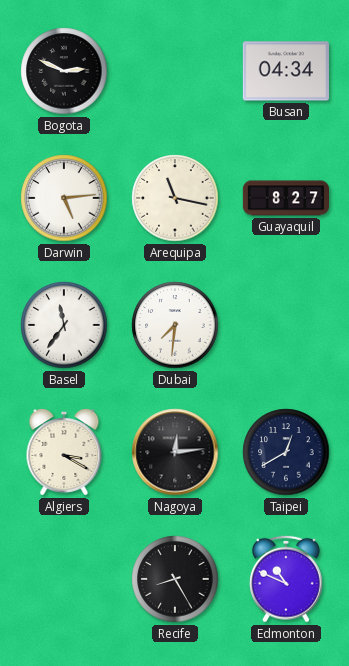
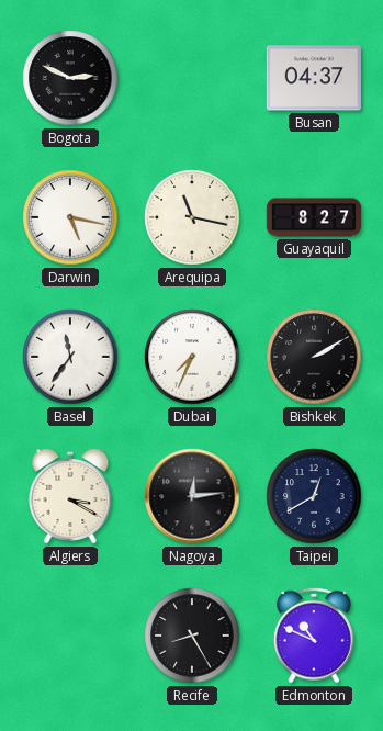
Busan: 04:34 -> 04:37 (314, 78)
Darwin: 5:14 -> 5:17 (70, 217)
Dubai: 7:31 -> 7:34 (192, 357)
Bishkek: none -> 2:10 (314, 357)
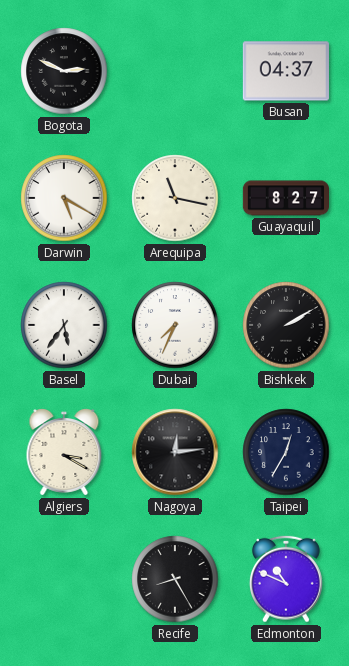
Darwin: 5:17 -> 5:20 (64, 198)
Basel: 11:36 -> 5:36 (64, 325)
Taipei: 12:40 -> 12:35 (286, 452)
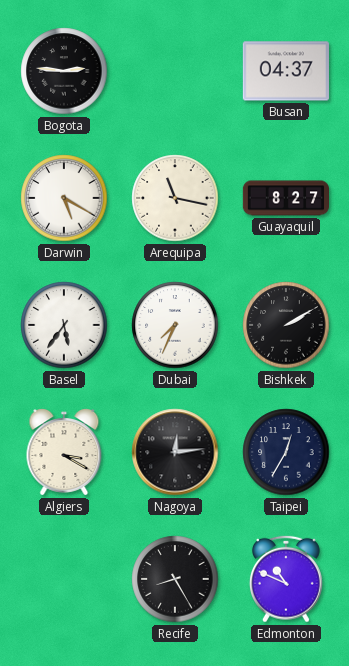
Bogota: 2:49 -> 2:46 (64, 71)
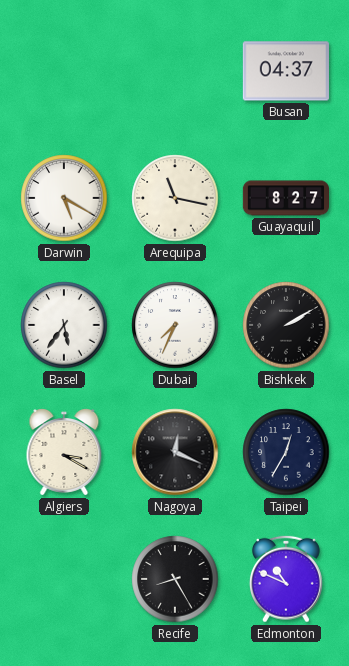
Bogota: 2:46 -> none (64, 71)
Nagoya: 12:14 -> 12:19 (175, 452)
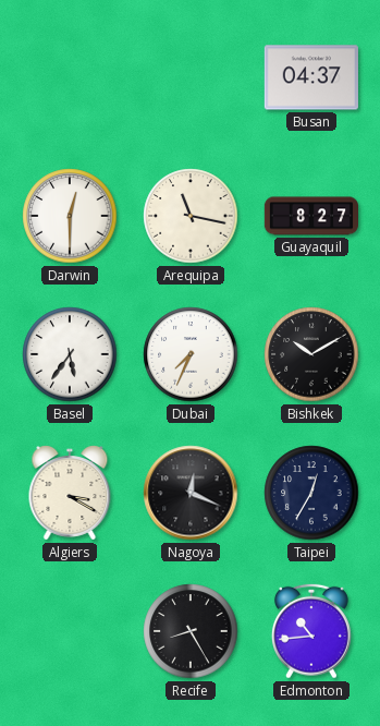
Darwin: 5:20 -> 12:30 (70, 216)
Bishkek: 2:10 -> 10:10 (311, 354)
Edmonton: 10:49 -> 10:44 (311, 631)
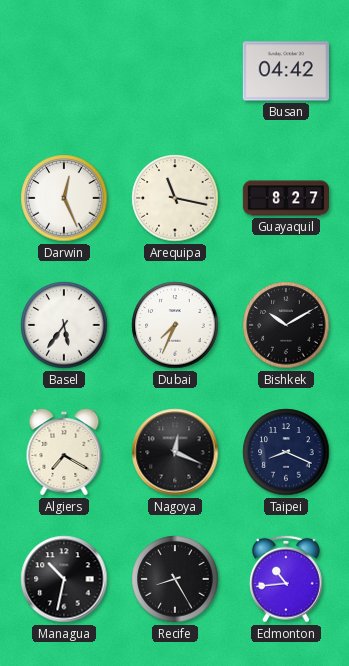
Busan: 04:37 -> 04:42 (286, 71)
Darwin: 12:30 -> 12:26 (64, 198)
Algiers: 3:20 -> 7:20 (64, 452)
Taipei: 12:35 -> 8:19 (286, 452)
Managua: none -> 10:32 (64, 579)
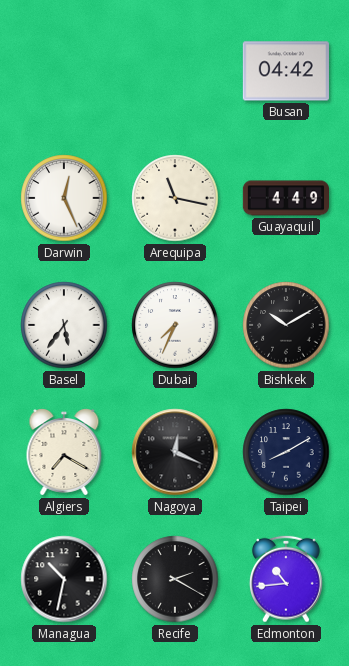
Guayaquil: 8:27 -> 4:49 (285, 198)
Taipei: 8:19 -> 8:10 (286, 452)
Recife: 8:25 -> 2:20 (175, 579)
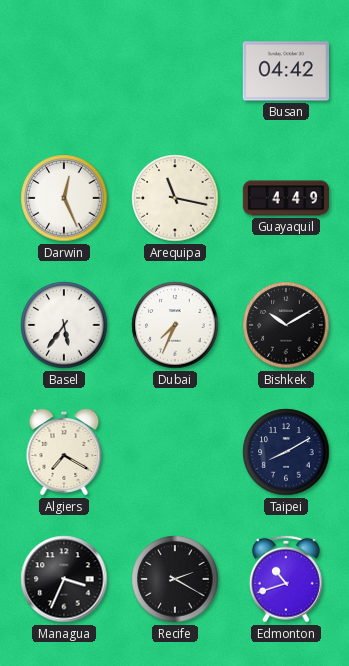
Nagoya: 12:19 -> none (175, 452)
Managua: 10:32 -> 3:34 (64, 579)
Edmonton: 10:44 -> 10:42 (286, 579)
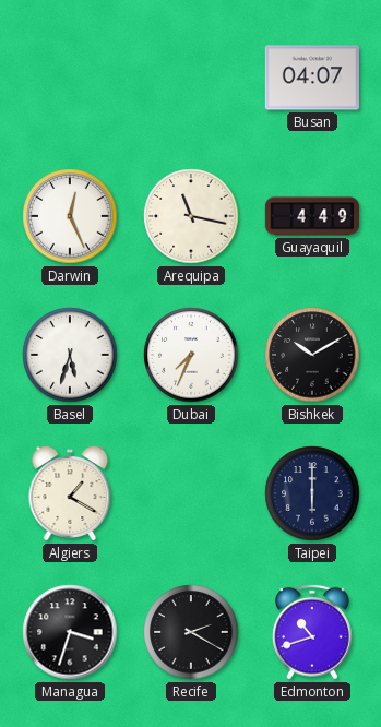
Busan: 04:42 -> 04:07 (312, 78)
Basel: 5:36 -> 5:33 (70, 355)
Algiers: 7:20 -> 1:20 (70, 493)
Taipei: 8:10 -> 6:00 (312, 493)
Managua: 3:34 -> 3:33 (70, 632)
